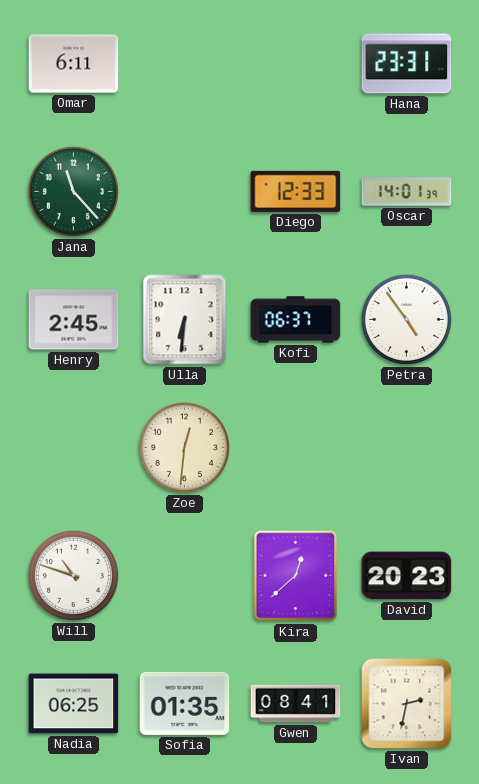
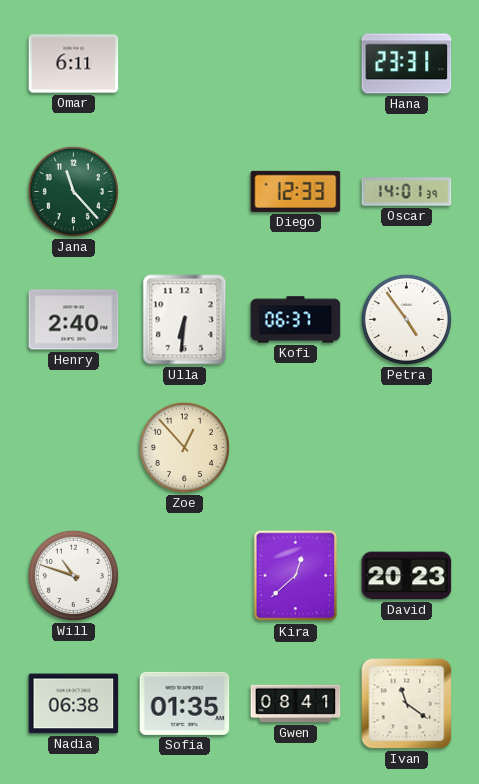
Henry: 2:45 -> 2:40 (74, 320)
Zoe: 12:31 -> 12:53 (184, 447)
Nadia: 06:25 -> 06:38 (74, 704)
Ivan: 2:32 -> 11:21 (407, 704)
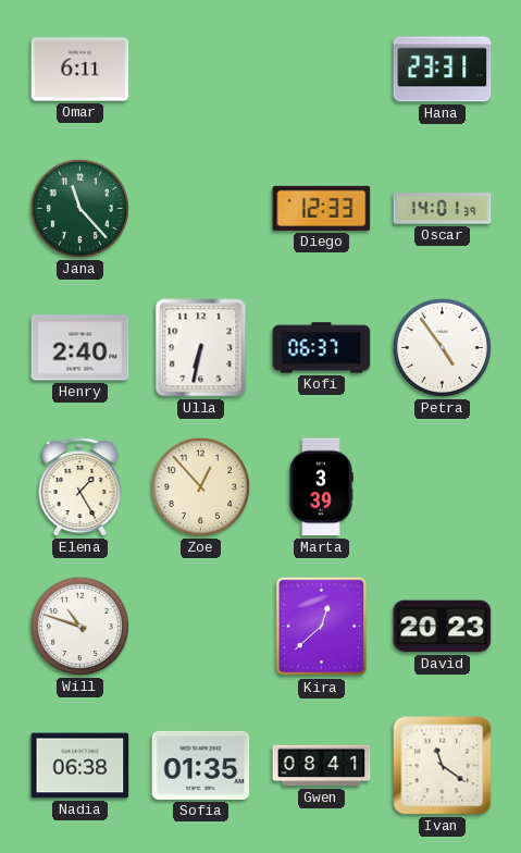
Ulla: 6:31 -> 6:32 (201, 348)
Elena: none -> 1:25 (80, 487)
Marta: none -> 3:39 (321, 487)
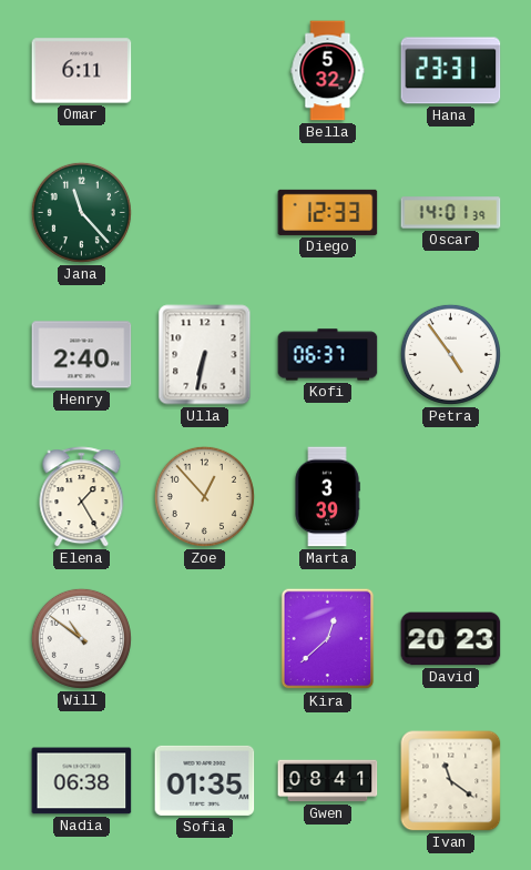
Bella: none -> 5:32 (328, 71)
Will: 10:48 -> 10:51 (81, 638)
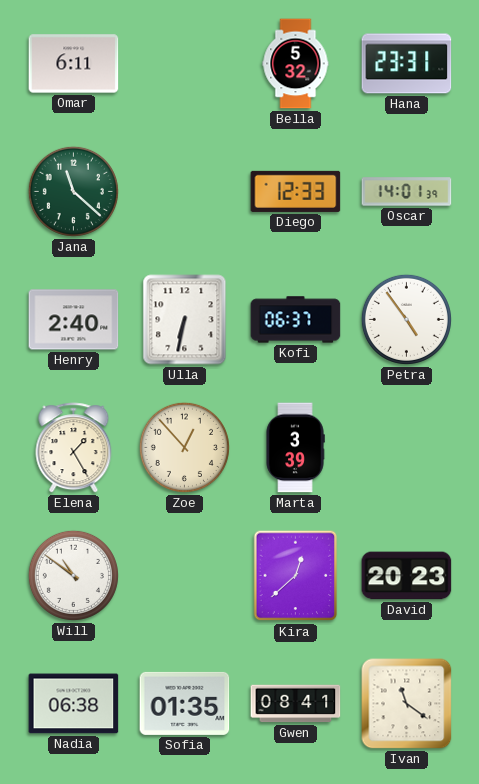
Jana: 11:23 -> 11:22 (73, 191)
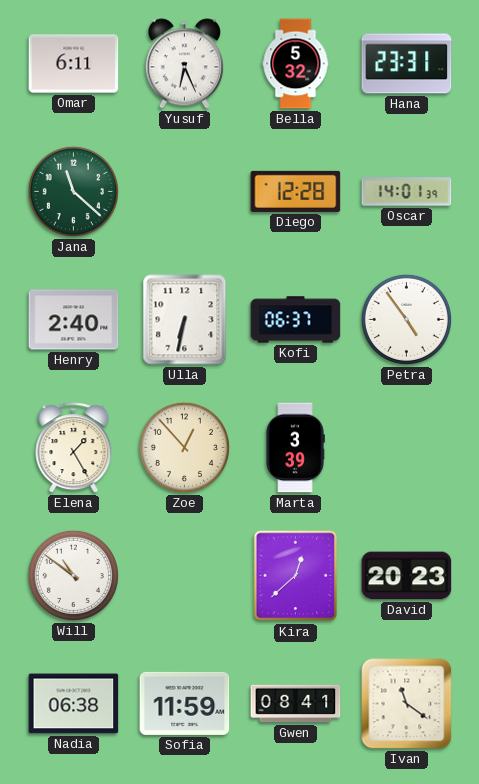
Yusuf: none -> 6:26 (184, 64)
Diego: 12:33 -> 12:28 (296, 191)
Sofia: 01:35 -> 11:59 (185, 703)
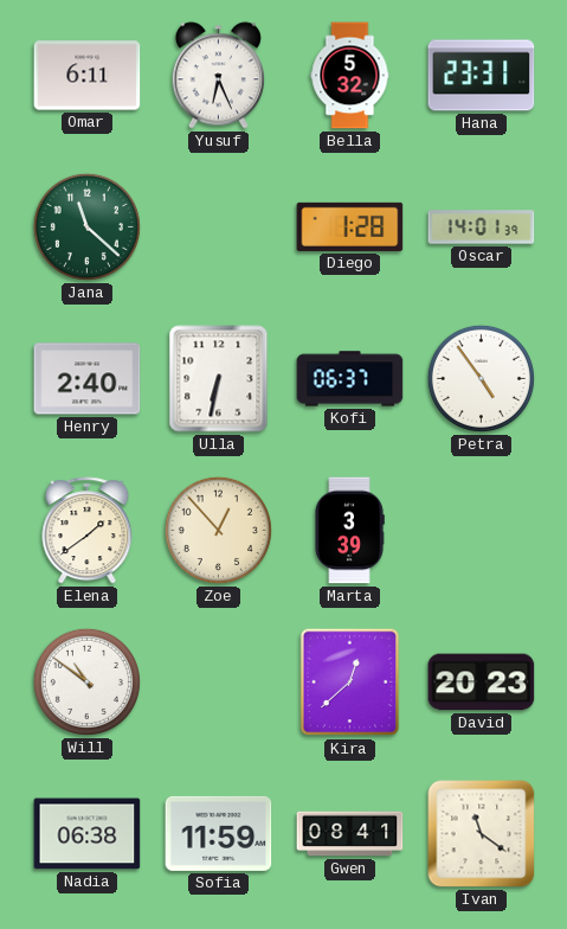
Diego: 12:28 -> 1:28 (350, 226)
Elena: 1:25 -> 1:39 (88, 531)
